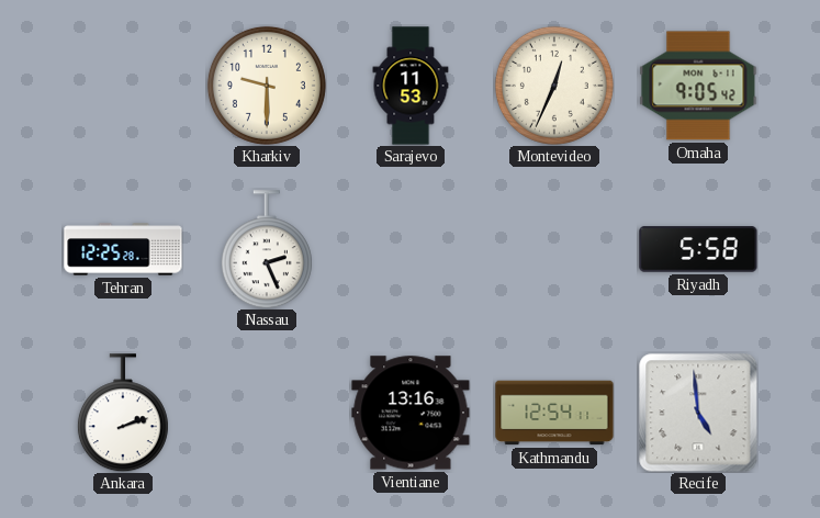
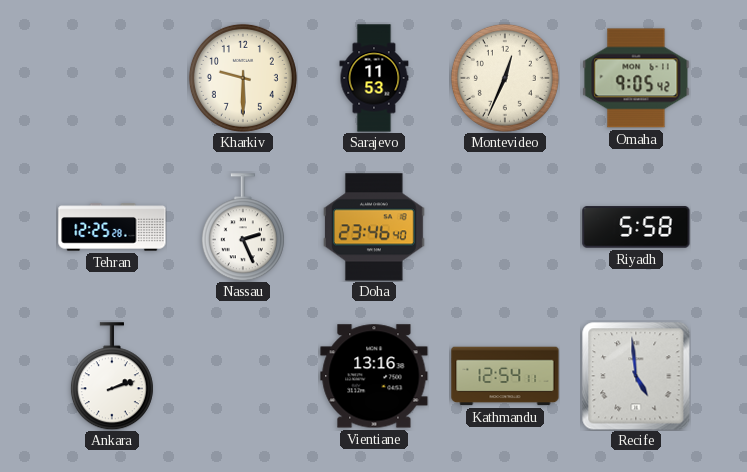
Doha: none -> 23:46 (375, 227)
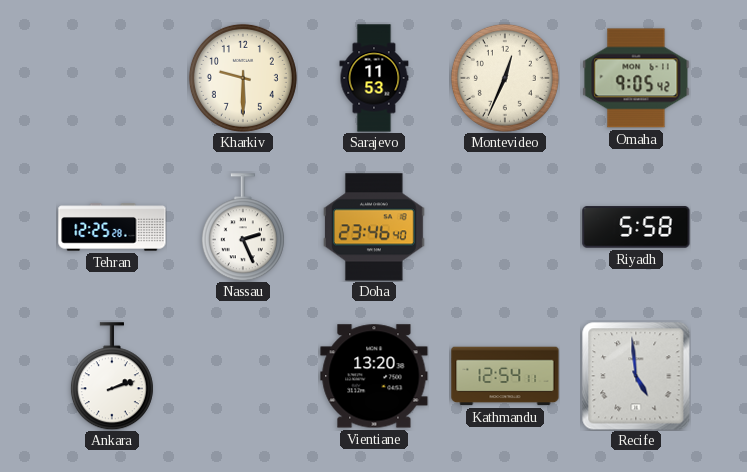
Vientiane: 13:16 -> 13:20 (374, 376)
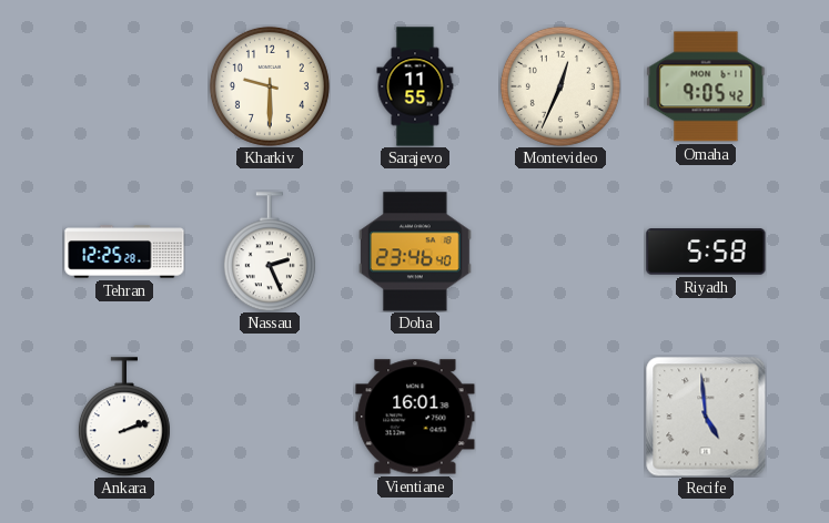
Sarajevo: 11:53 -> 11:55 (415, 86)
Vientiane: 13:20 -> 16:01 (415, 417)
Kathmandu: 12:54 -> none (505, 376)
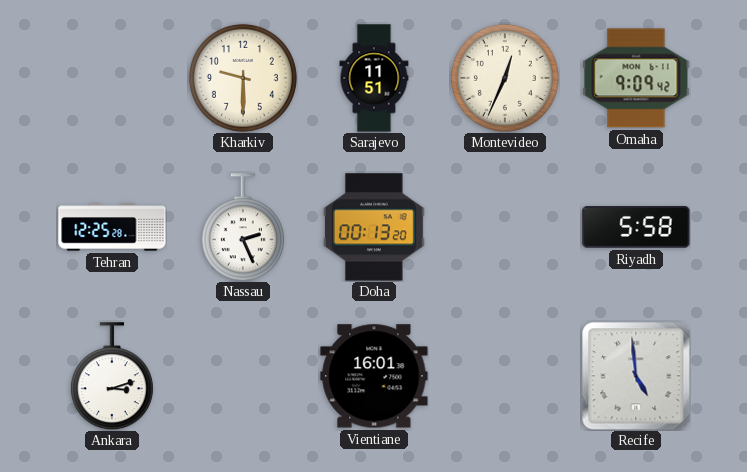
Sarajevo: 11:55 -> 11:51 (374, 78)
Omaha: 9:05 -> 9:09 (636, 78)
Doha: 23:46 -> 00:13 (375, 227)
Ankara: 2:12 -> 3:12 (112, 376)
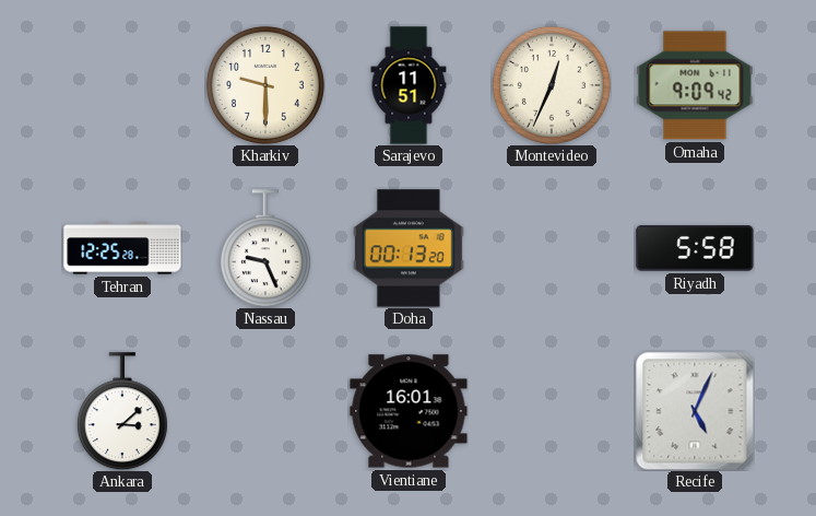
Nassau: 2:26 -> 9:26 (265, 248)
Ankara: 3:12 -> 3:08 (122, 411)
Recife: 4:59 -> 5:04 (695, 411)
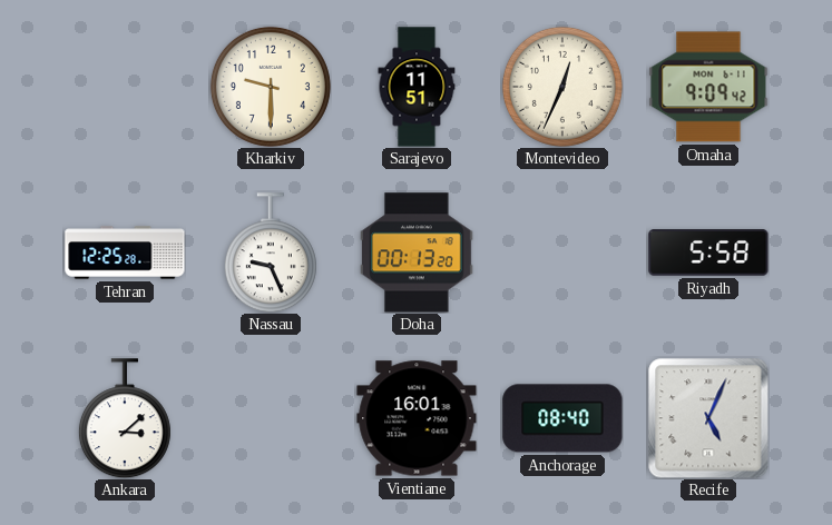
Anchorage: none -> 08:40 (562, 418)
